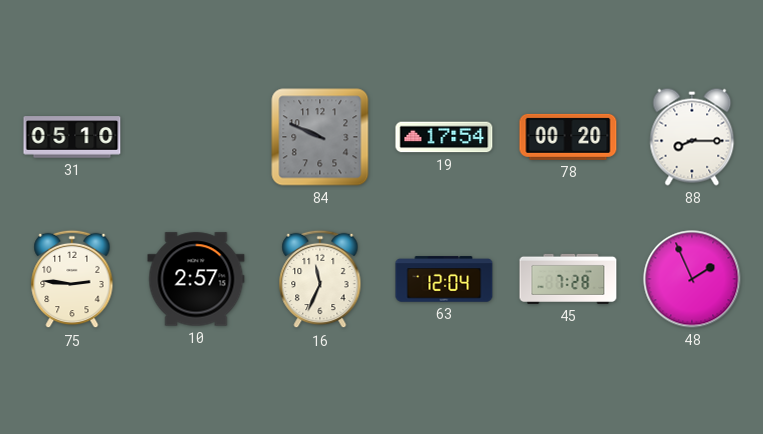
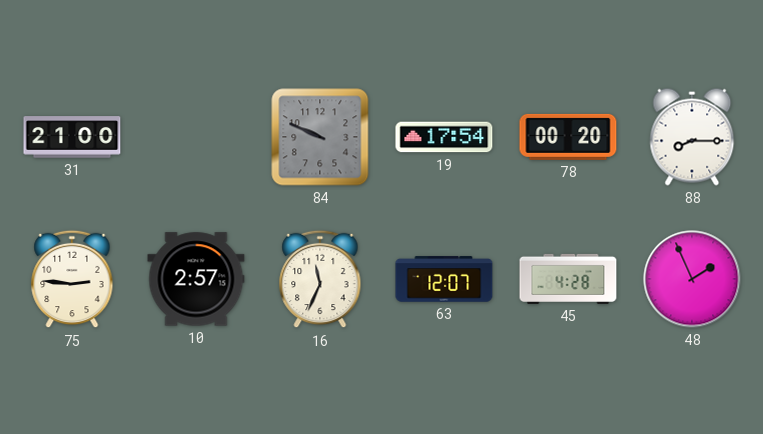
31: 05:10 -> 21:00 (72, 137)
63: 12:04 -> 12:07 (444, 279)
45: 7:28 -> 4:28 (568, 279)
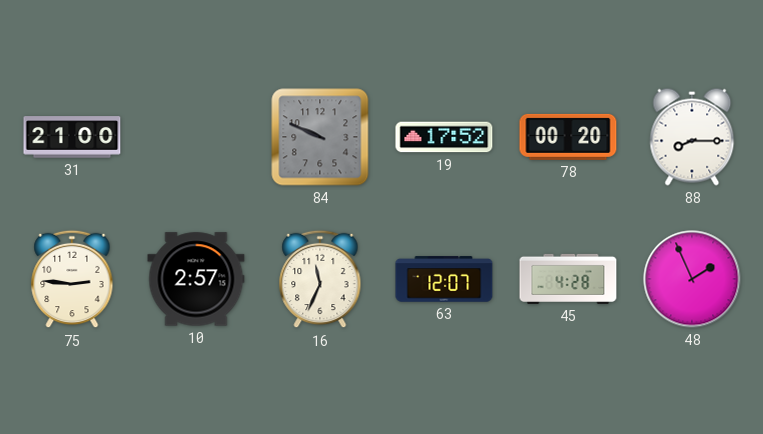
19: 17:54 -> 17:52 (444, 137)
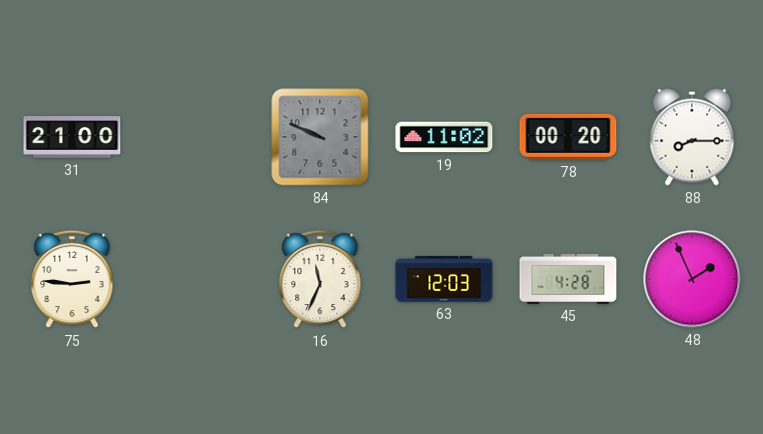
19: 17:52 -> 11:02 (444, 137)
10: 2:57 -> none (196, 279)
63: 12:07 -> 12:03 (444, 279)
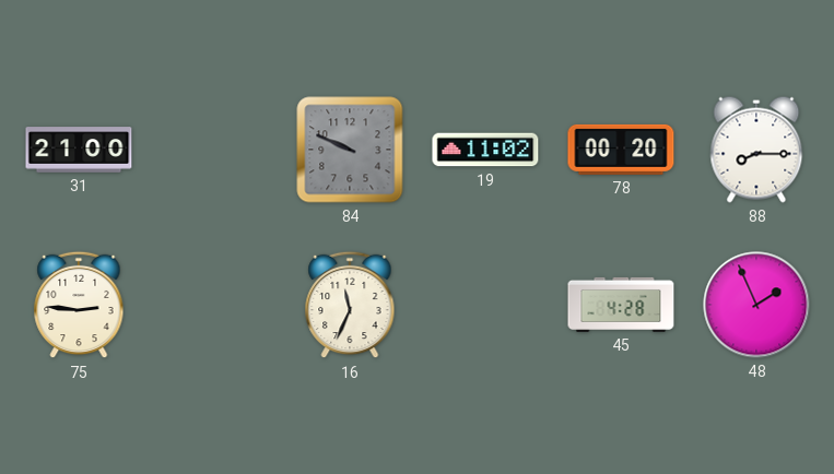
63: 12:03 -> none (444, 279)
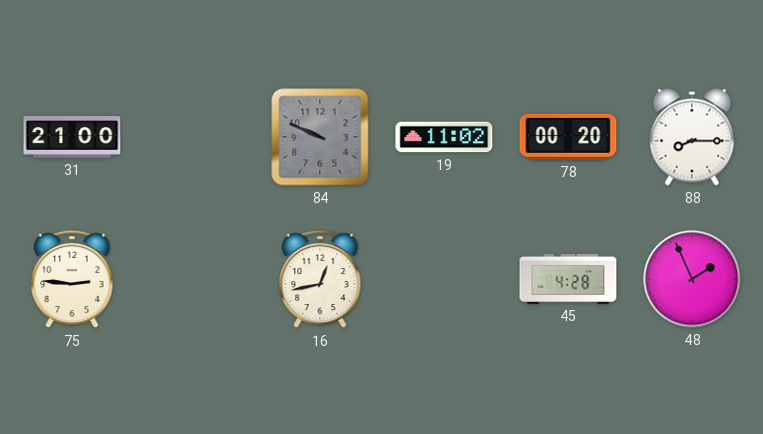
16: 11:34 -> 12:43 (320, 279)
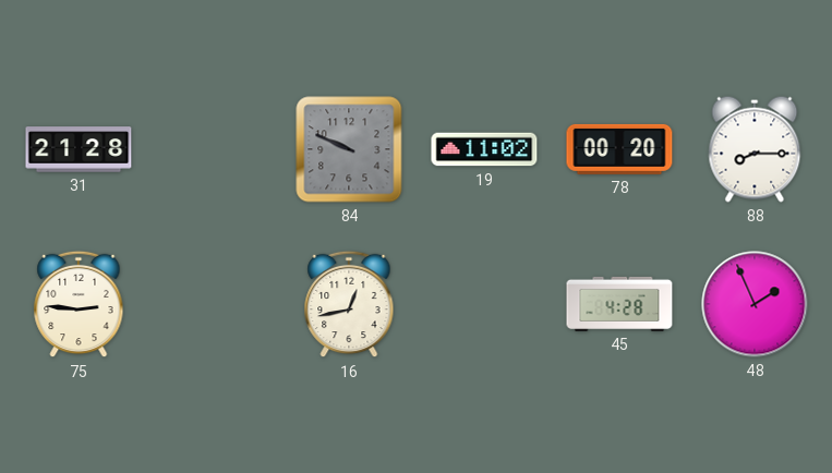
31: 21:00 -> 21:28 (79, 149)
